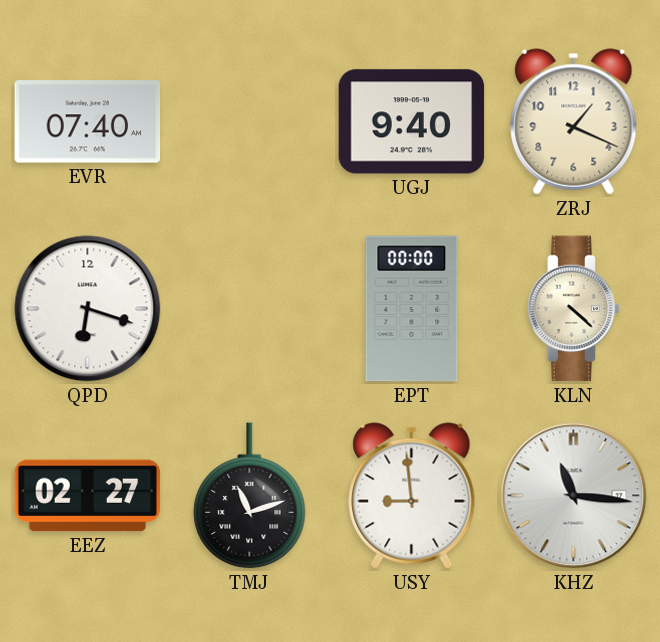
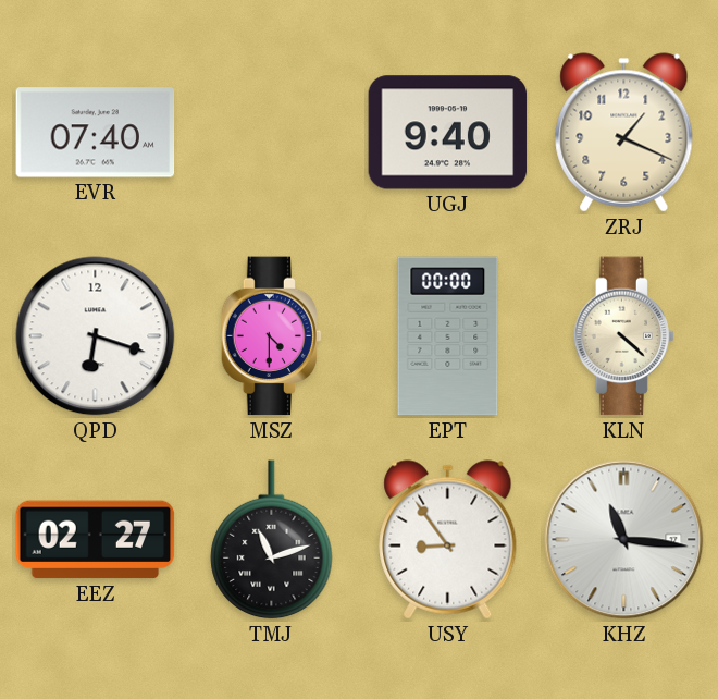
MSZ: none -> 4:30 (272, 336)
USY: 8:59 -> 8:54 (448, 540)
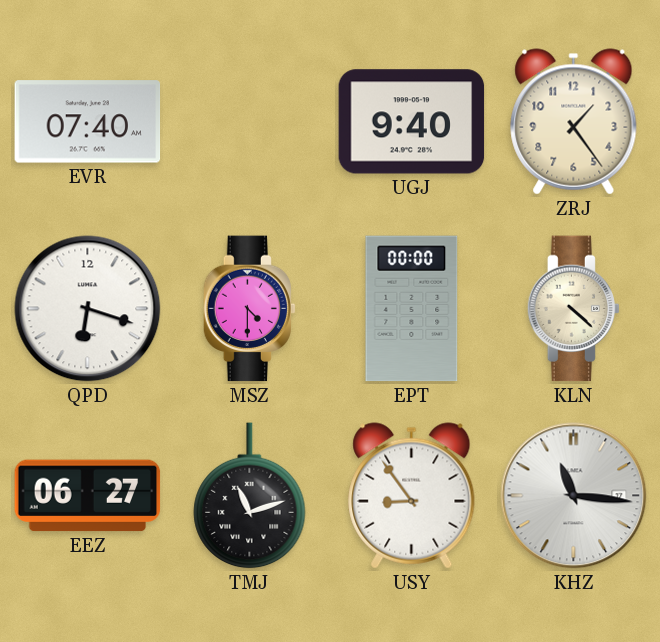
ZRJ: 1:19 -> 1:24 (574, 122)
EEZ: 02:27 -> 06:27 (88, 496)
